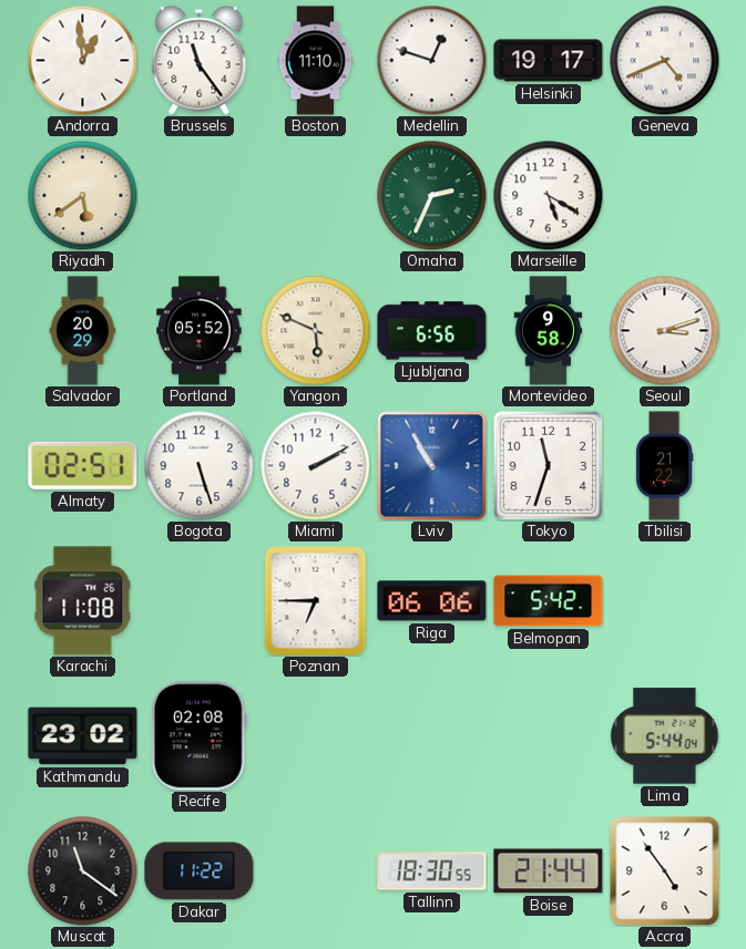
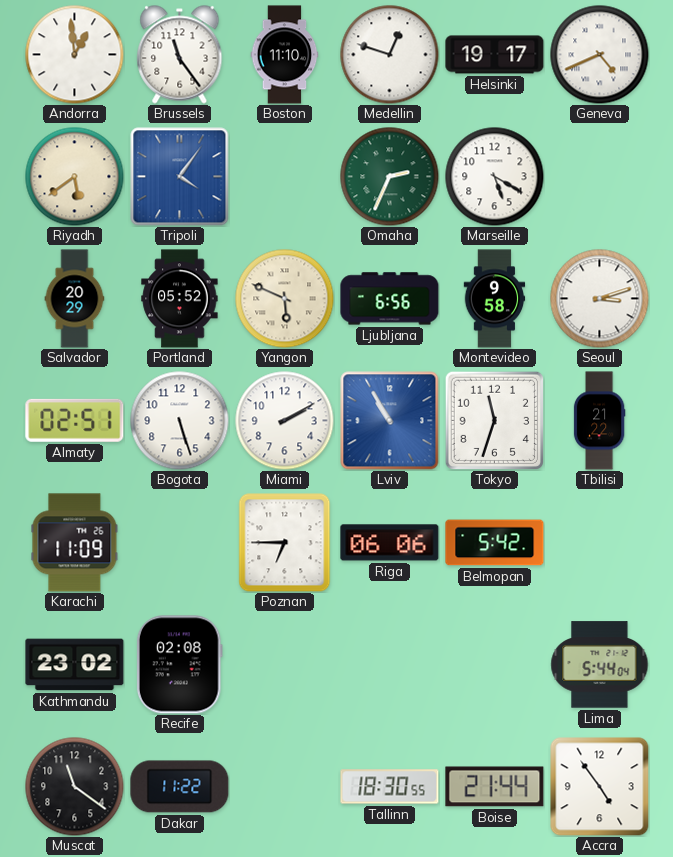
Tripoli: none -> 4:06 (180, 177)
Karachi: 11:08 -> 11:09 (75, 543)
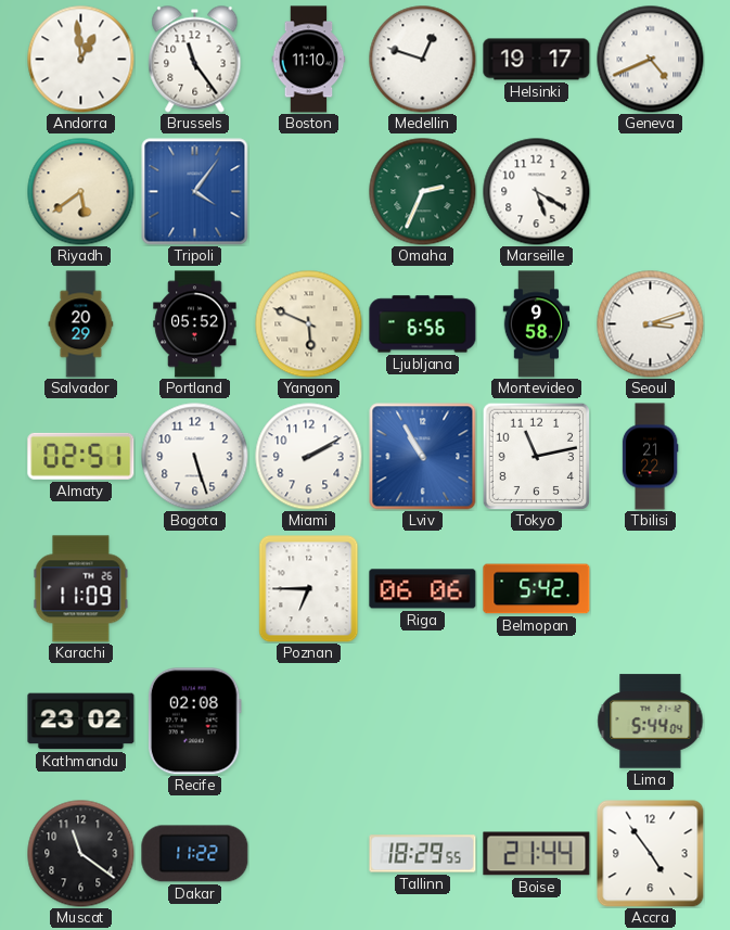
Tokyo: 11:33 -> 11:13 (536, 456)
Tallinn: 18:30 -> 18:29 (423, 854)
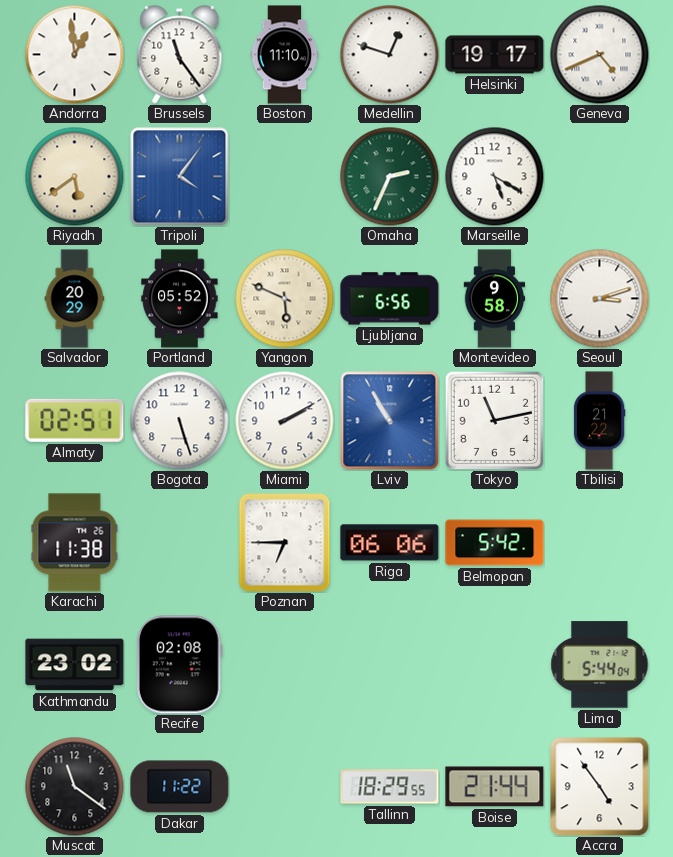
Karachi: 11:09 -> 11:38 (75, 543)
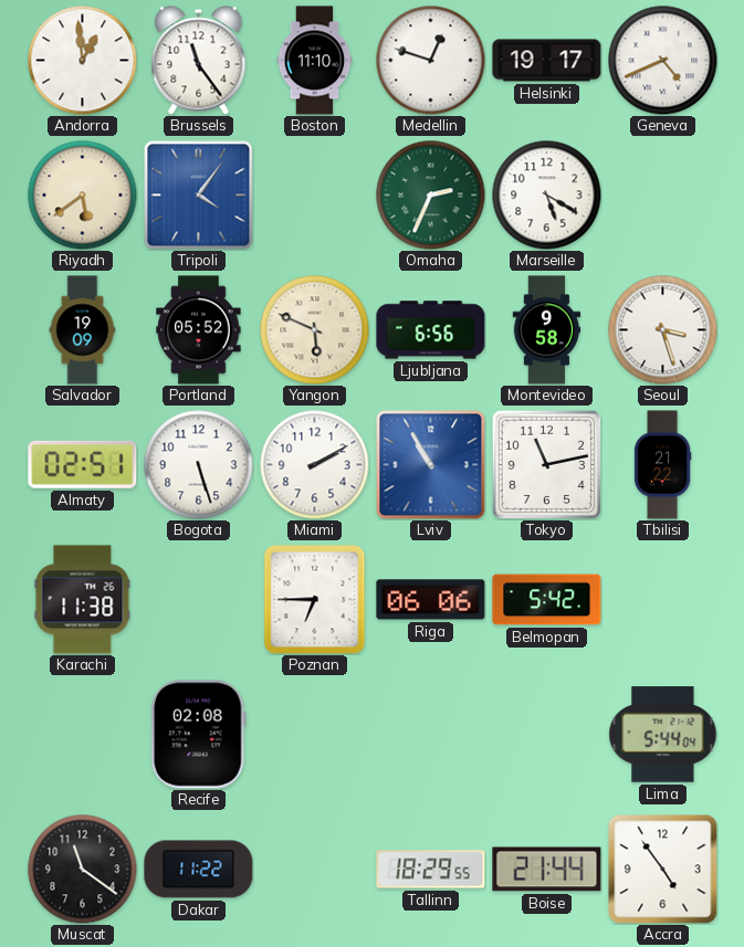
Salvador: 20:29 -> 19:09 (83, 330)
Seoul: 3:12 -> 3:27 (663, 330)
Kathmandu: 23:02 -> none (75, 665)
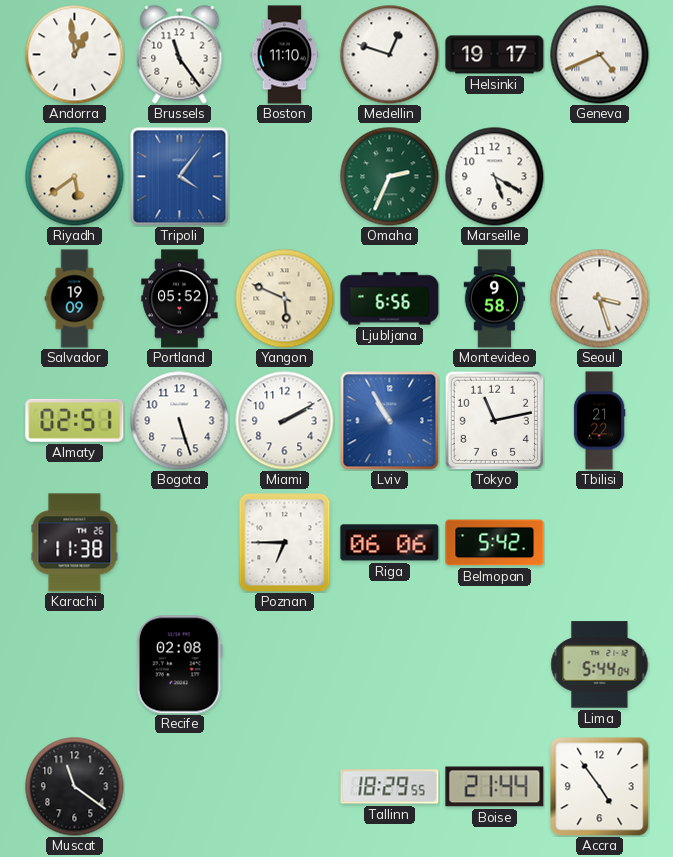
Dakar: 11:22 -> none (199, 870)
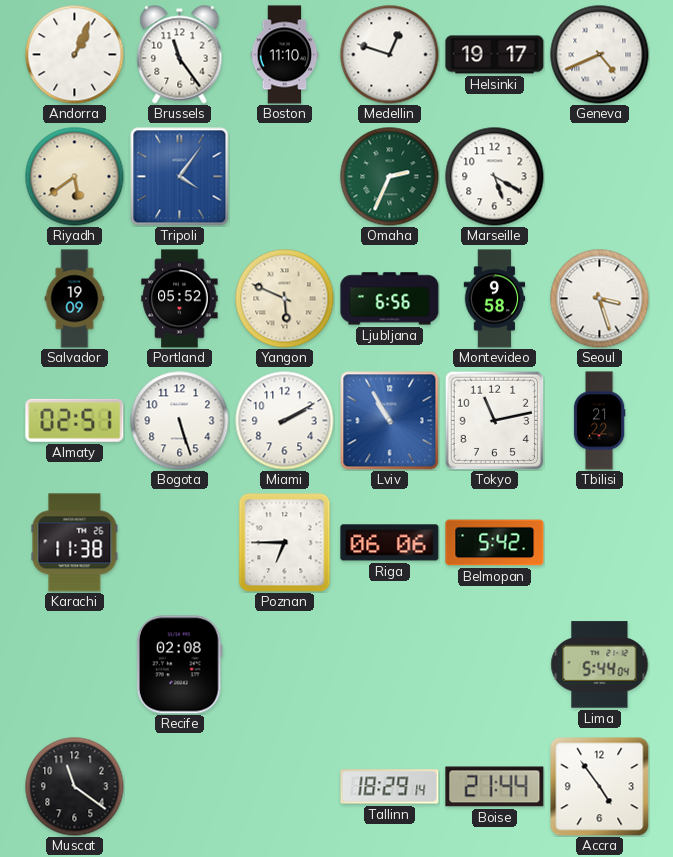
Andorra: 12:59 -> 1:04 (75, 55)
Tallinn: 18:29:55 -> 18:29:14 (390, 787)
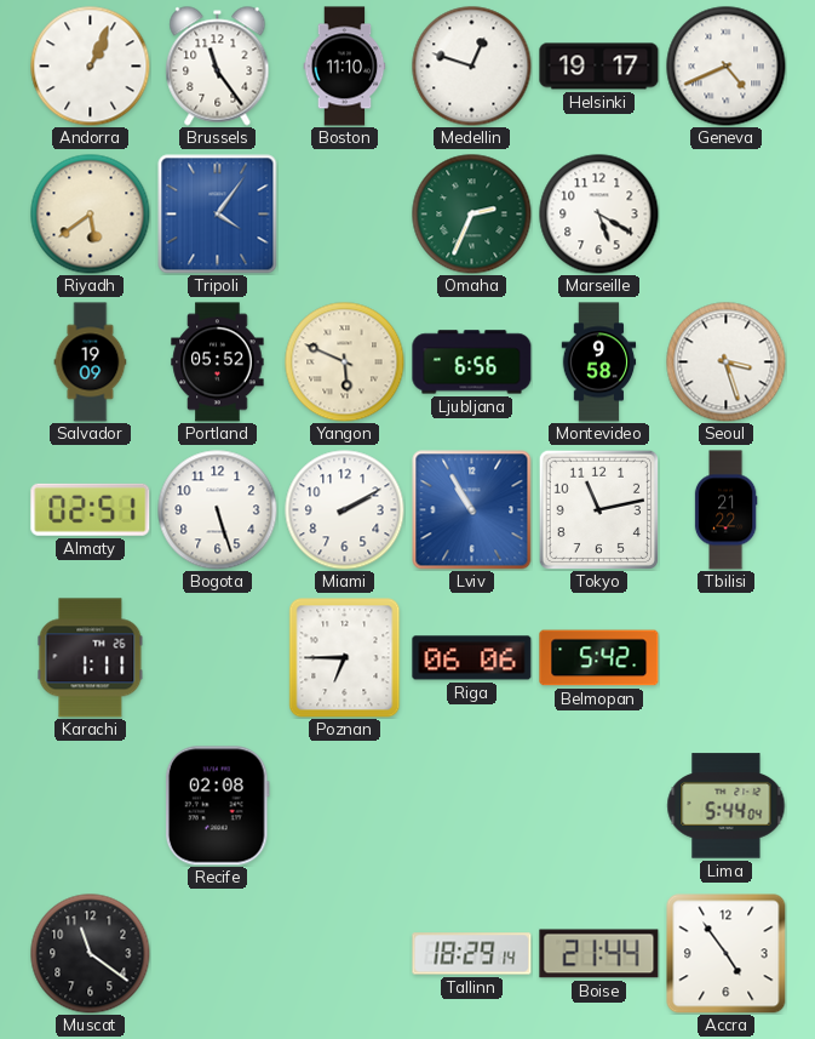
Karachi: 11:38 -> 1:11 (91, 658)
